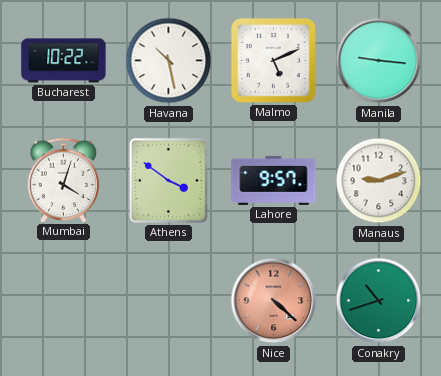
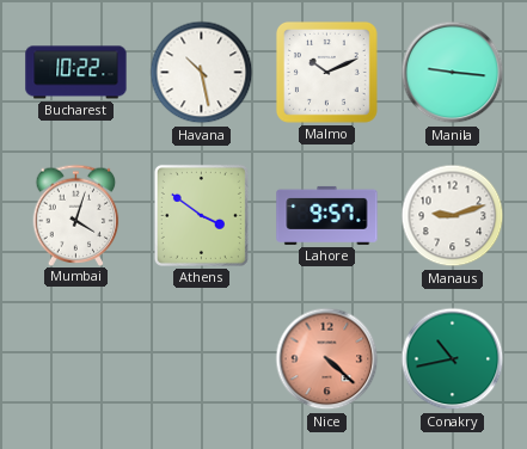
Malmo: 5:11 -> 10:11 (326, 72)
Conakry: 10:42 -> 10:43 (453, 359)
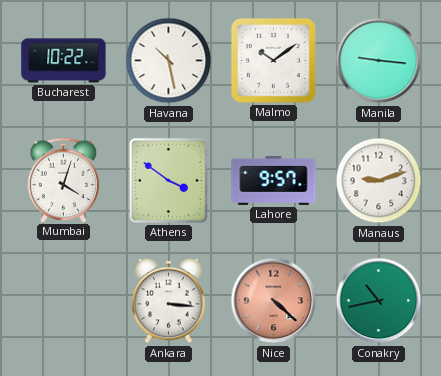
Malmo: 10:11 -> 10:09 (273, 60)
Ankara: none -> 3:16 (169, 301)
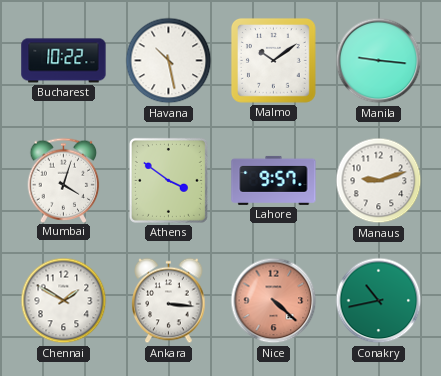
Chennai: none -> 1:50 (64, 301)
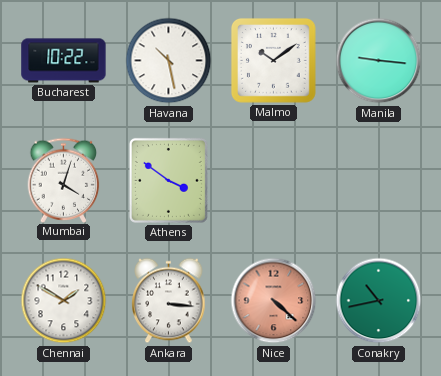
Lahore: 9:57 -> none (274, 180)
Manaus: 9:12 -> none (379, 181)
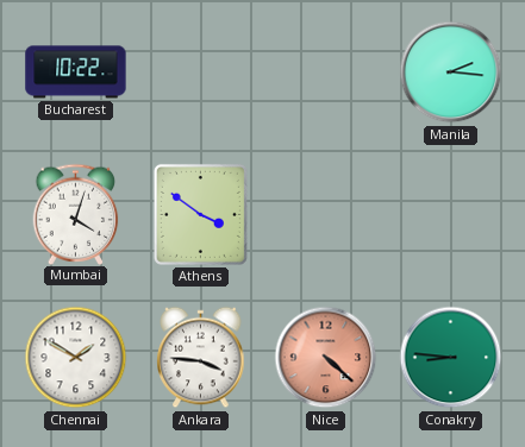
Havana: 10:28 -> none (169, 61)
Malmo: 10:09 -> none (273, 60)
Manila: 9:16 -> 2:16 (451, 73)
Ankara: 3:16 -> 3:46 (201, 358)
Conakry: 10:43 -> 8:46 (451, 358)
